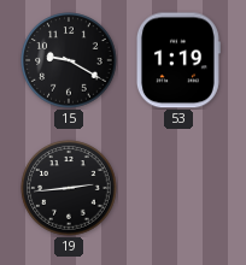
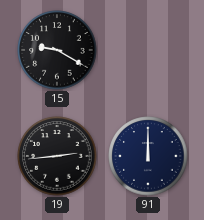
53: 1:19 -> none (178, 60)
91: none -> 12:00 (148, 156)
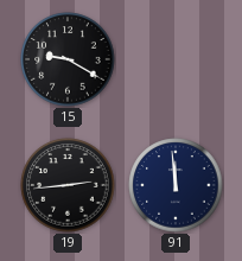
91: 12:00 -> 11:59 (176, 185)
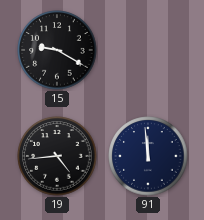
19: 2:44 -> 4:44 (57, 156)
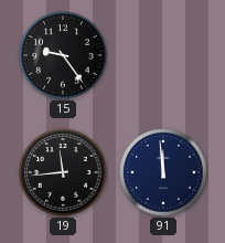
15: 9:20 -> 9:24 (63, 55)
19: 4:44 -> 11:44 (63, 172)
